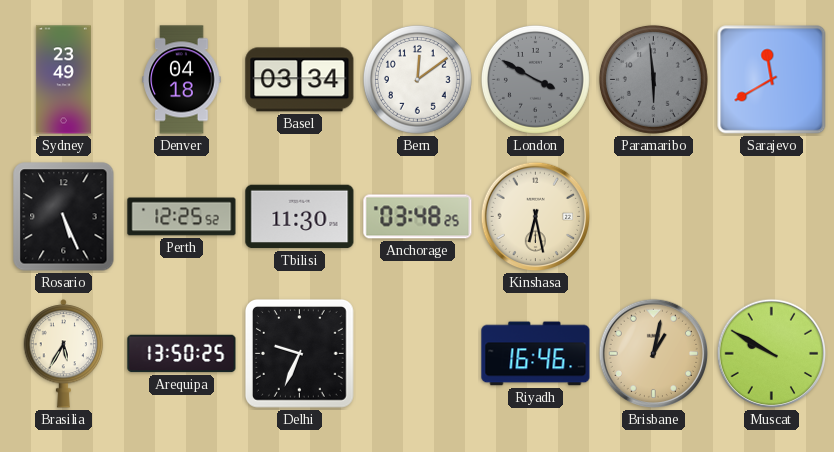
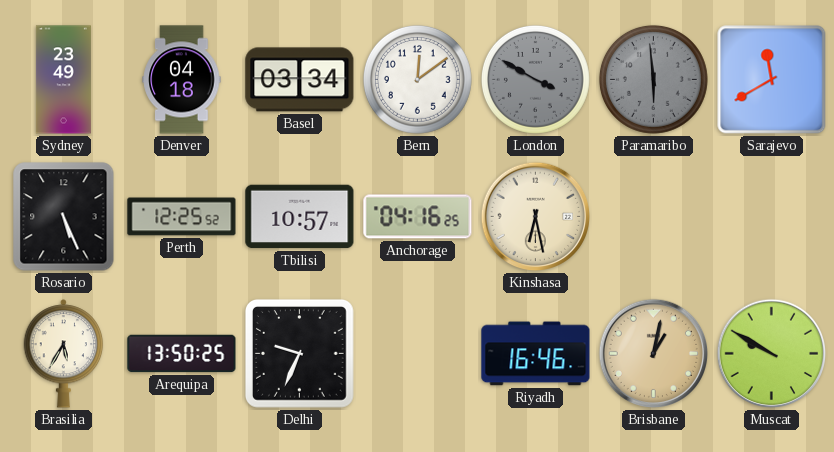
Tbilisi: 11:30 -> 10:57 (300, 217)
Anchorage: 03:48 -> 04:16 (418, 217)
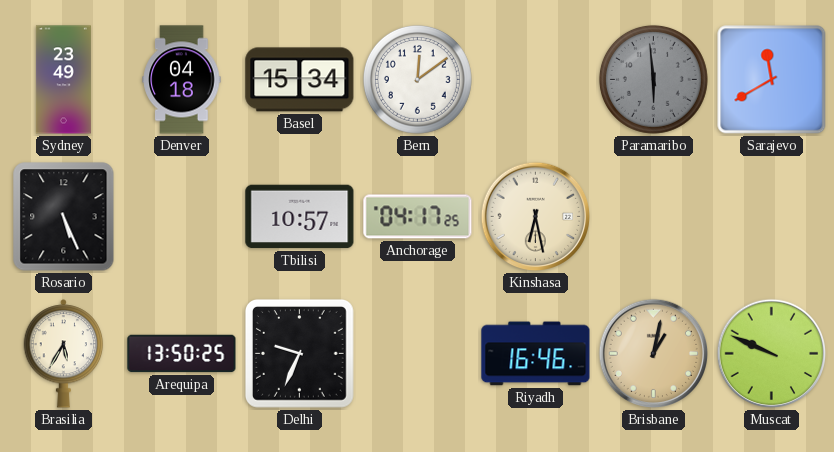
Basel: 03:34 -> 15:34 (300, 80)
London: 3:50 -> none (535, 79)
Perth: 12:25 -> none (182, 217)
Anchorage: 04:16 -> 04:17 (418, 217)
Muscat: 9:50 -> 9:49 (772, 354)
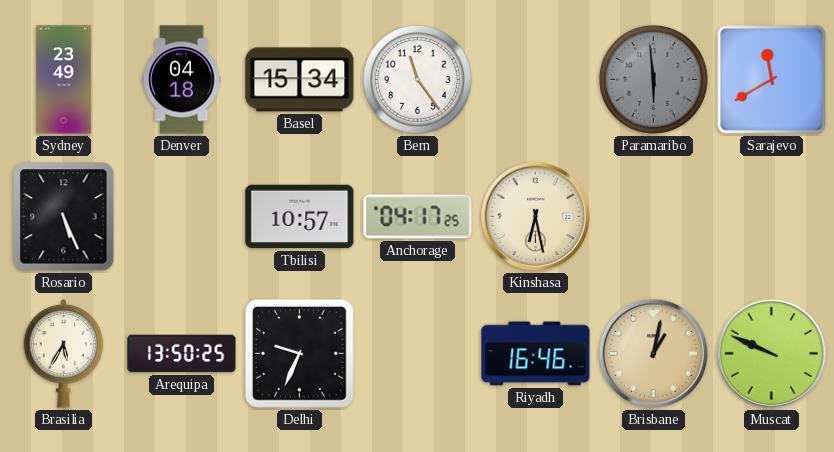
Bern: 12:09 -> 11:24 (417, 79)
